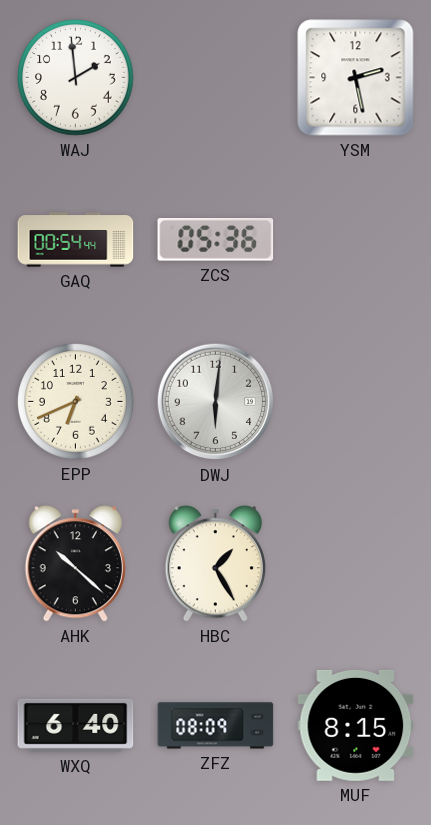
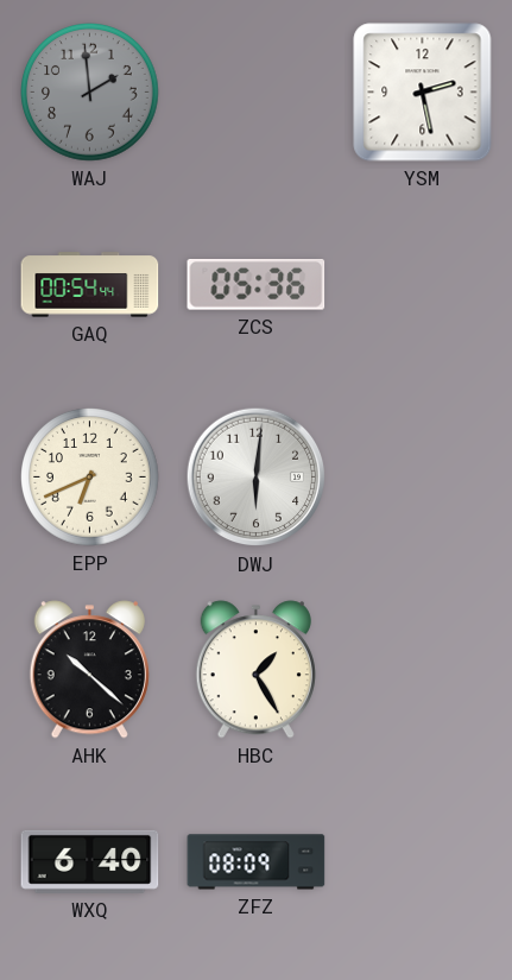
WAJ dial: white -> grey (90, 93)
MUF: 8:15 -> none (356, 725)
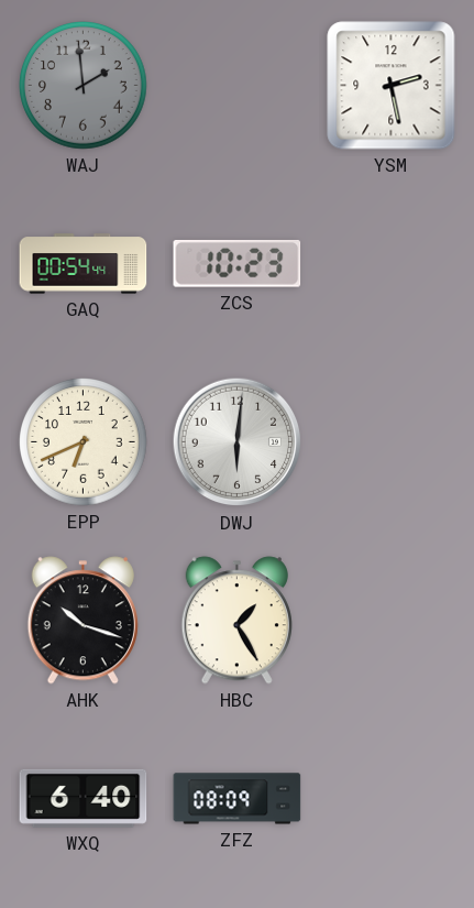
ZCS: 05:36 -> 10:23 (238, 264)
AHK: 10:22 -> 10:18 (82, 621)
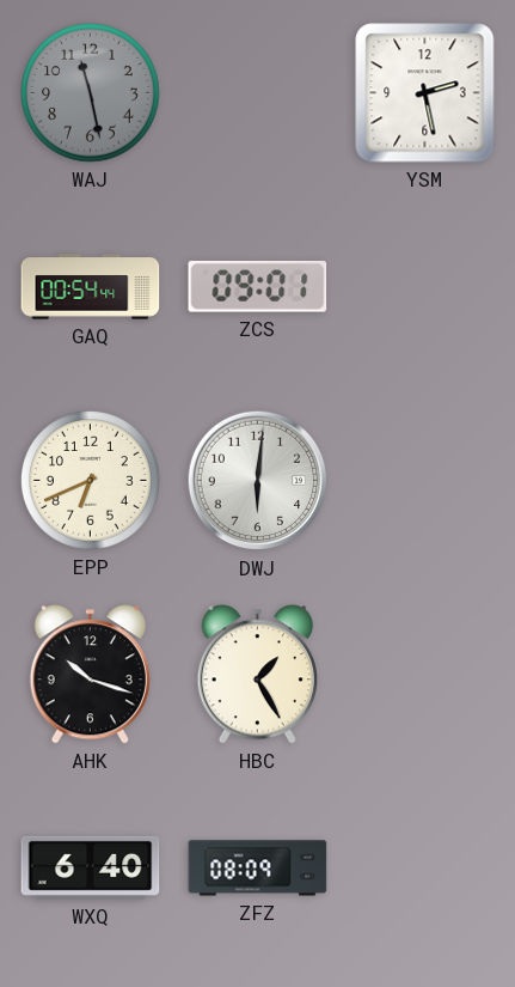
WAJ: 1:59 -> 11:28 (91, 93)
ZCS: 10:23 -> 09:01 (258, 287)
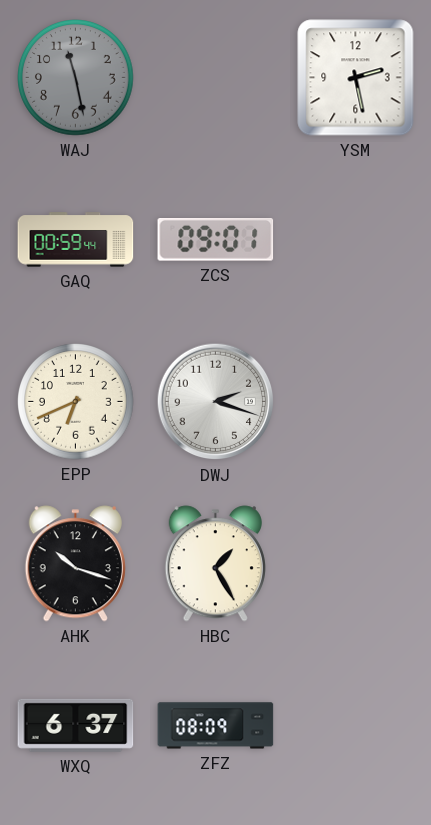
GAQ: 00:54 -> 00:59 (76, 240)
DWJ: 6:01 -> 2:18 (216, 402)
WXQ: 6:40 -> 6:37 (76, 725)
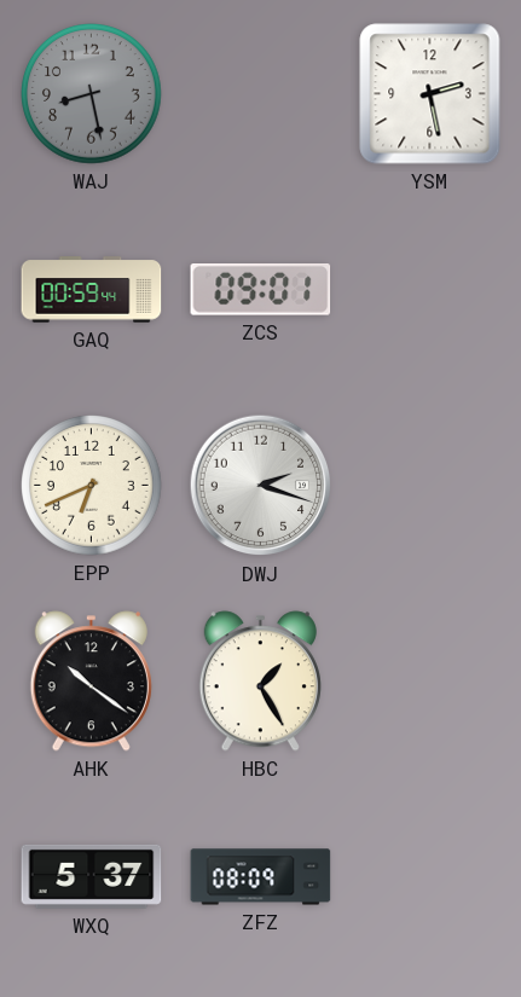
WAJ: 11:28 -> 8:28 (92, 94)
AHK: 10:18 -> 10:21 (91, 682)
WXQ: 6:37 -> 5:37 (92, 876)
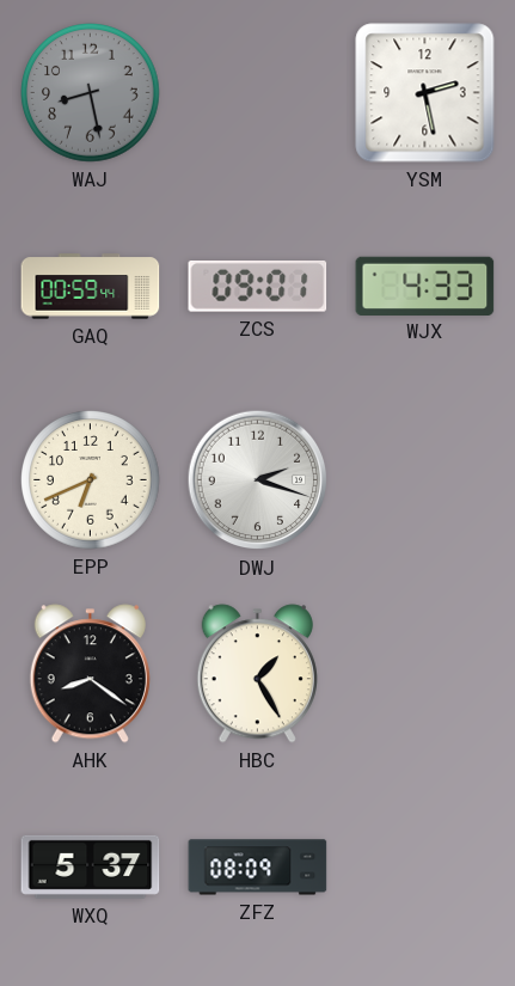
WJX: none -> 4:33 (425, 286)
AHK: 10:21 -> 8:21 (90, 674)
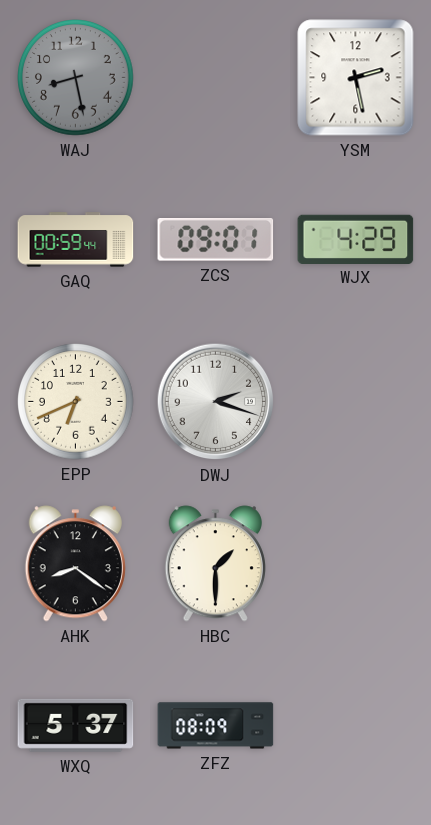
WJX: 4:33 -> 4:29 (356, 239)
HBC: 1:25 -> 1:30 (215, 564)
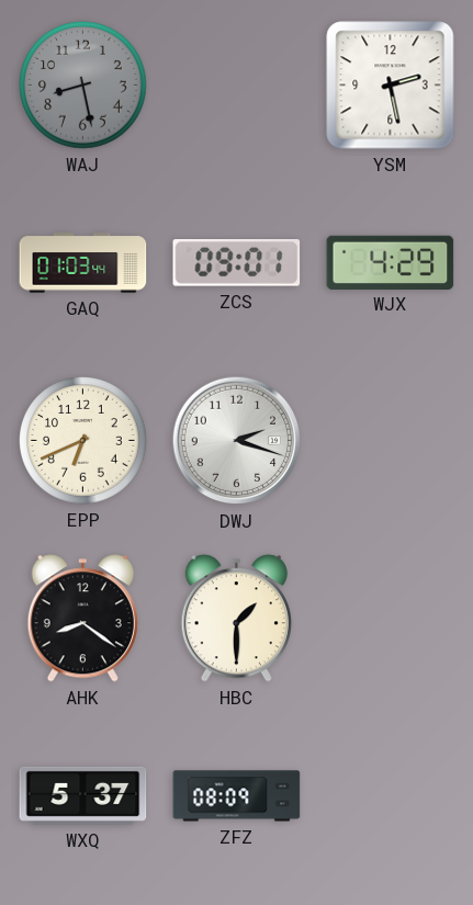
GAQ: 00:59 -> 01:03 (83, 263)
